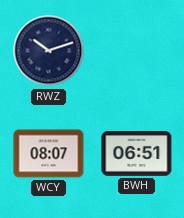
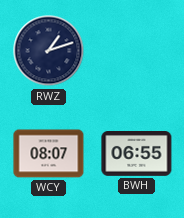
RWZ: 10:12 -> 1:12 (49, 51)
BWH: 06:51 -> 06:55 (137, 154)
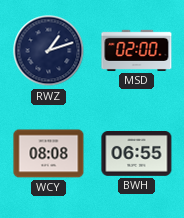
MSD: none -> 02:00 (137, 50)
WCY: 08:07 -> 08:08 (49, 154)
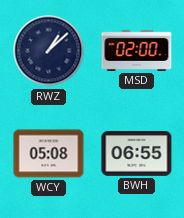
RWZ: 1:12 -> 1:08 (49, 51)
WCY: 08:08 -> 05:08 (49, 154)
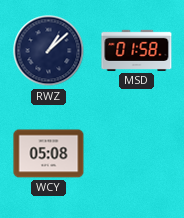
MSD: 02:00 -> 01:58 (137, 50)
BWH: 06:55 -> none (137, 154)
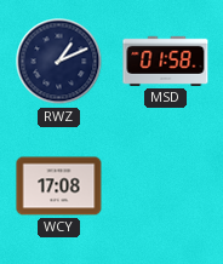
RWZ: 1:08 -> 1:11 (59, 62)
WCY: 05:08 -> 17:08 (59, 186)
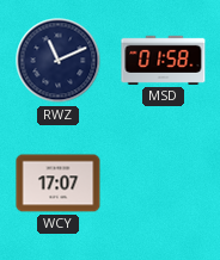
RWZ: 1:11 -> 11:11 (59, 61)
WCY: 17:08 -> 17:07 (59, 184)
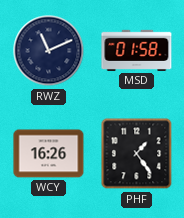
WCY: 17:07 -> 16:26 (49, 154)
PHF: none -> 1:24 (137, 154)
